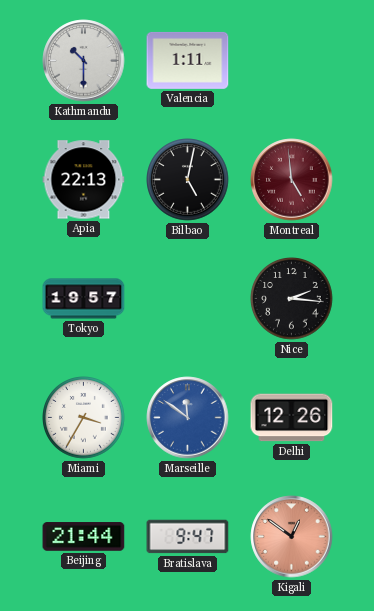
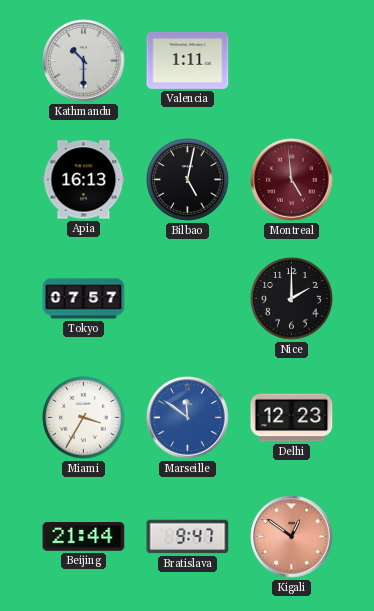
Apia: 22:13 -> 16:13 (84, 180)
Tokyo: 19:57 -> 07:57 (84, 299)
Nice: 2:16 -> 2:00 (292, 299)
Delhi: 12:26 -> 12:23 (292, 418)
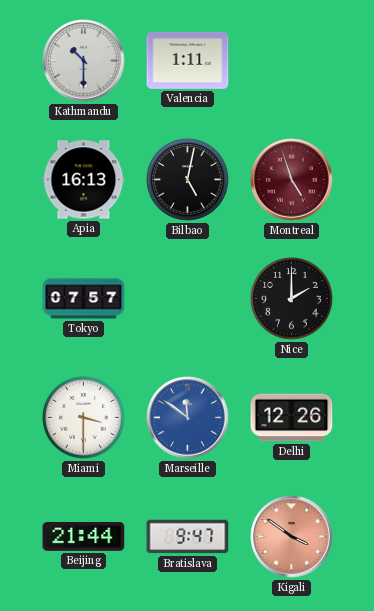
Montreal: 4:59 -> 4:57 (292, 180)
Miami: 3:35 -> 3:30 (84, 418)
Delhi: 12:23 -> 12:26 (292, 418)
Kigali: 12:51 -> 3:51 (292, 537)
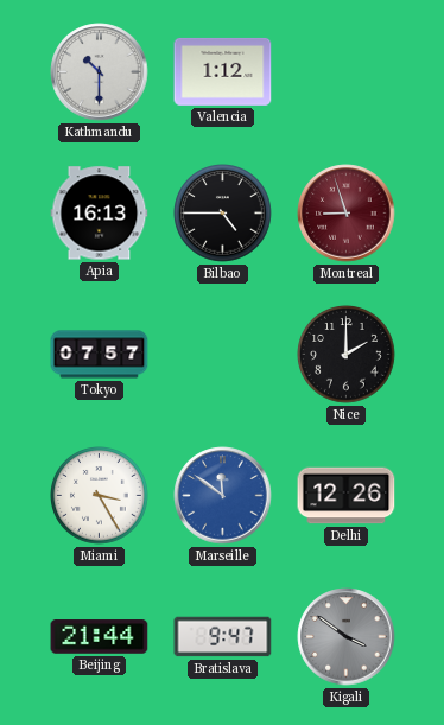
Valencia: 1:11 -> 1:12 (223, 71)
Bilbao: 5:02 -> 4:45 (223, 214)
Montreal: 4:57 -> 8:57 (347, 214)
Miami: 3:30 -> 3:25 (100, 496)
Kigali dial: salmon -> grey (347, 637)
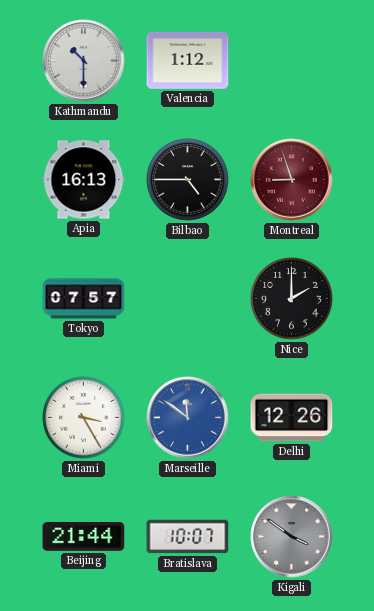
Bratislava: 9:47 -> 10:07 (188, 537)
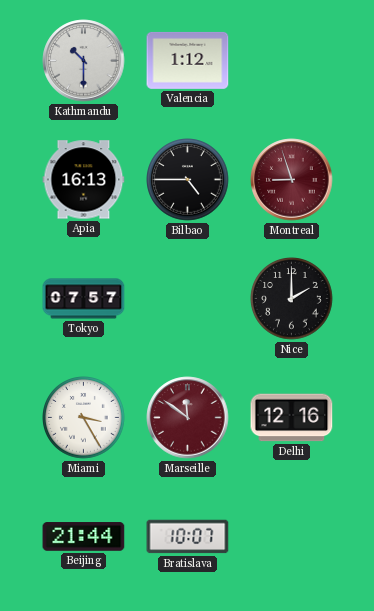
Marseille dial: blue -> burgundy (188, 418)
Delhi: 12:26 -> 12:16 (292, 418)
Kigali: 3:51 -> none (292, 537)
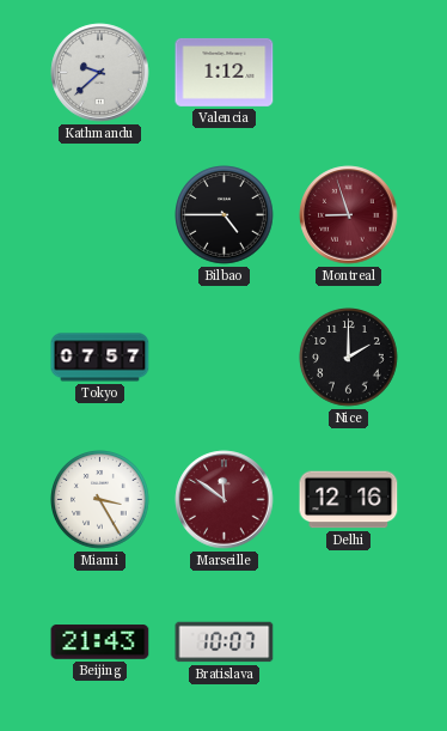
Kathmandu: 10:30 -> 9:38 (100, 73)
Apia: 16:13 -> none (84, 180)
Beijing: 21:44 -> 21:43 (100, 642)
